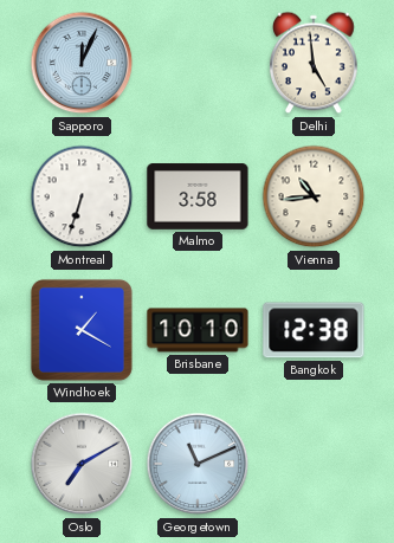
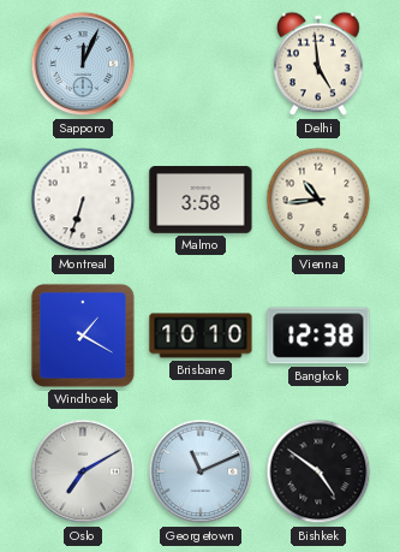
Bishkek: none -> 4:51 (318, 471)
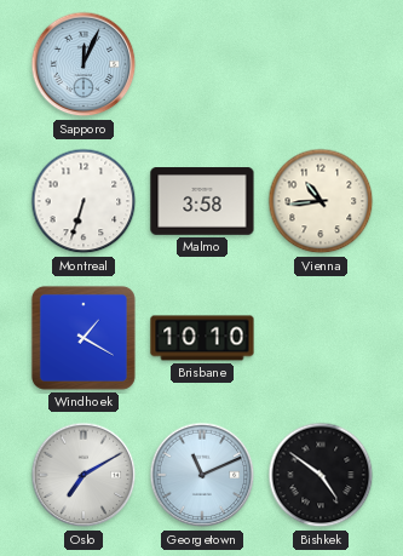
Delhi: 4:59 -> none (320, 64)
Bangkok: 12:38 -> none (318, 336)
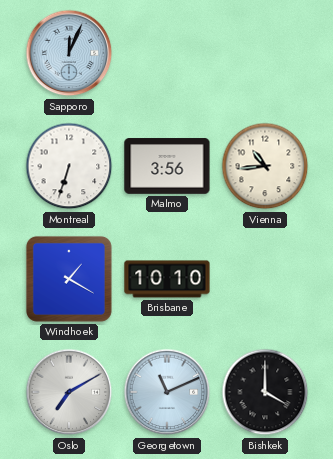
Malmo: 3:58 -> 3:56 (167, 166)
Bishkek: 4:51 -> 4:00 (265, 392)
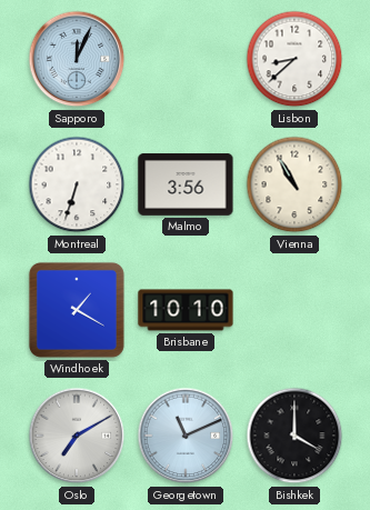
Lisbon: none -> 8:38 (294, 59)
Vienna: 10:44 -> 10:55 (294, 184)
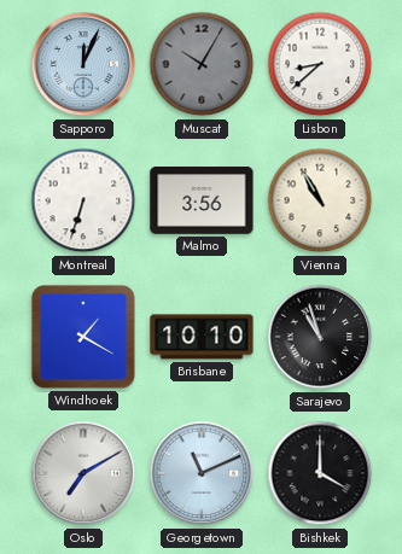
Muscat: none -> 10:05 (202, 64)
Sarajevo: none -> 10:57 (320, 337)
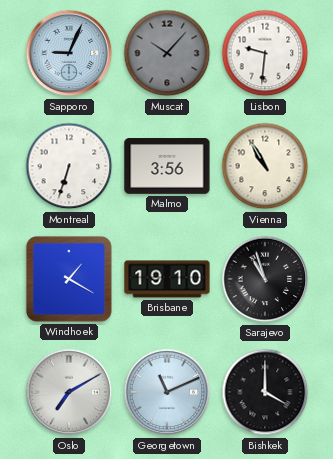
Sapporo: 12:04 -> 9:04 (69, 53)
Muscat: 10:05 -> 10:07 (167, 53)
Lisbon: 8:38 -> 9:31 (265, 53)
Brisbane: 10:10 -> 19:10 (167, 279)
